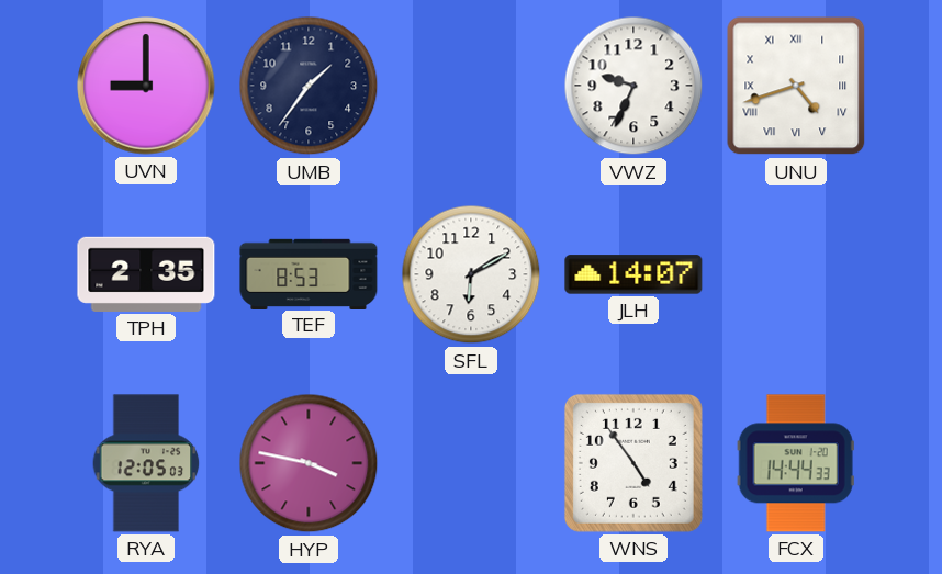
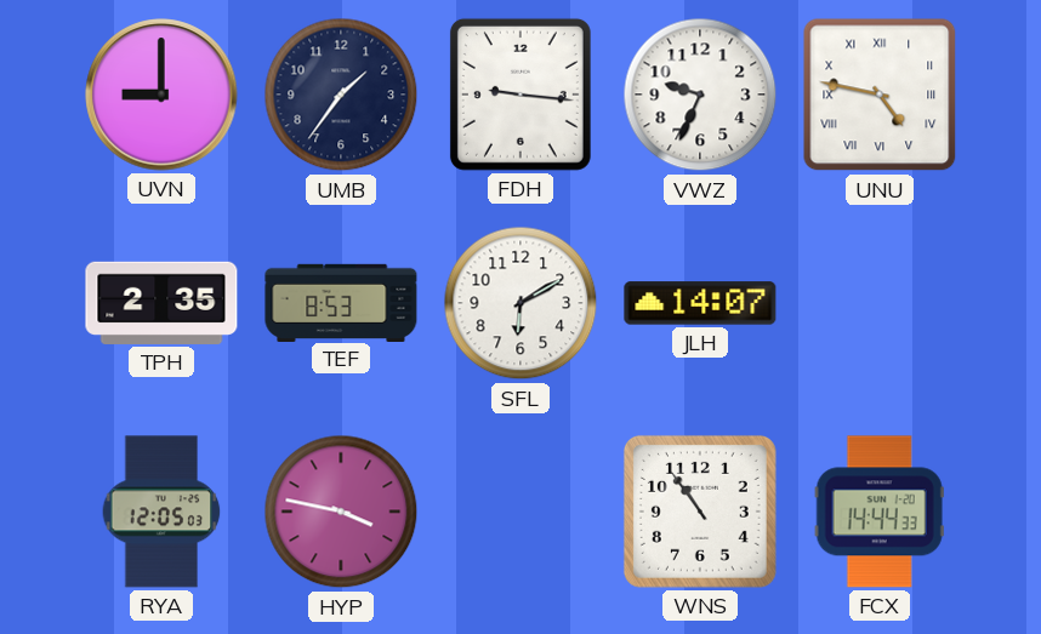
FDH: none -> 9:16 (520, 95)
UNU: 4:42 -> 4:47 (880, 95)
WNS: 4:54 -> 10:54 (700, 512)
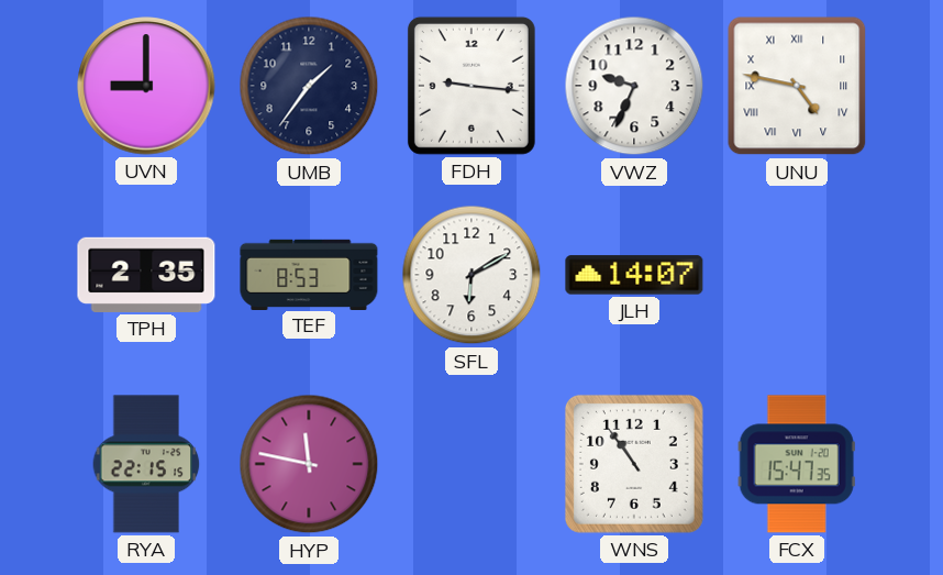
RYA: 12:05 -> 22:15 (146, 464)
HYP: 3:47 -> 11:47 (309, 464)
FCX: 14:44 -> 15:47 (797, 464)
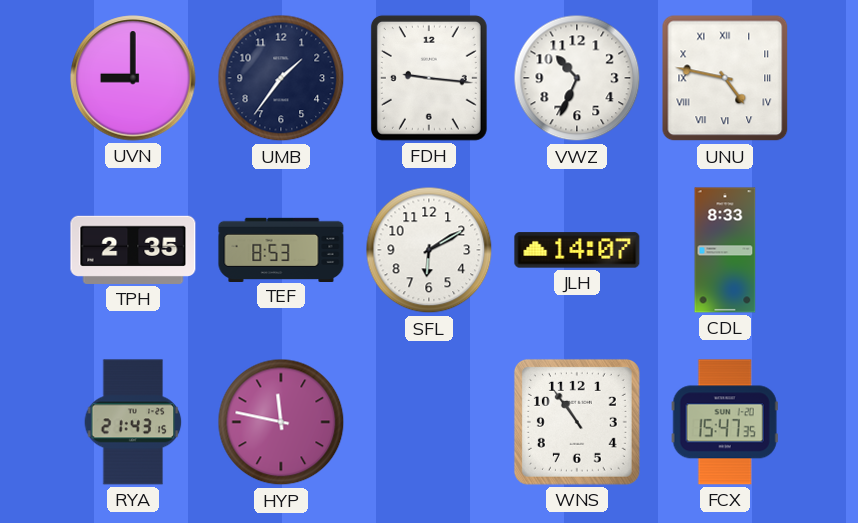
VWZ: 9:34 -> 10:34 (577, 78)
CDL: none -> 8:33 (725, 250)
RYA: 22:15 -> 21:43 (133, 422)
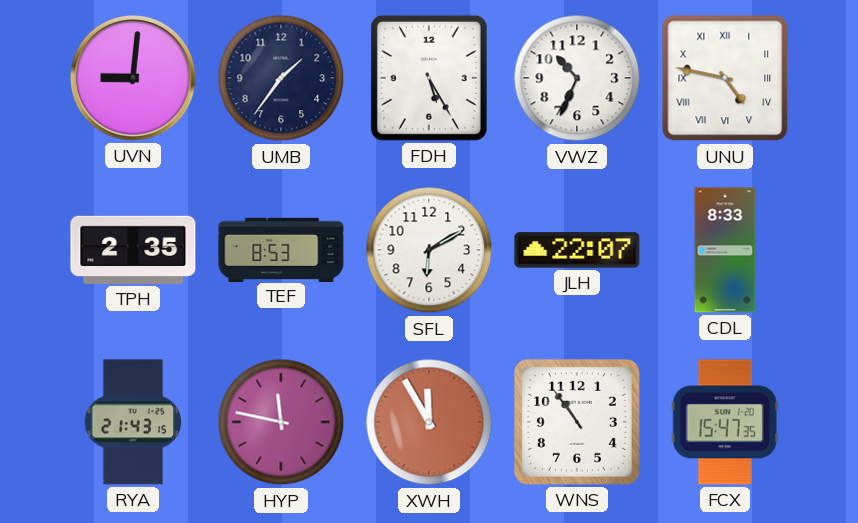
UVN: 9:00 -> 9:01 (133, 78)
FDH: 9:16 -> 5:25 (429, 78)
JLH: 14:07 -> 22:07 (577, 250)
XWH: none -> 11:55 (429, 422)
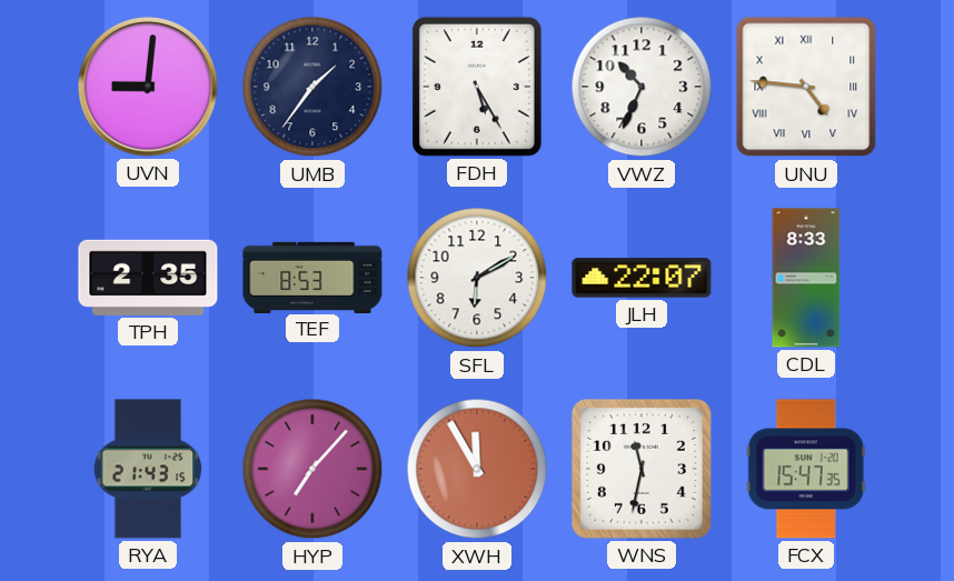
UNU: 4:47 -> 4:46 (806, 87)
HYP: 11:47 -> 7:07 (312, 469)
WNS: 10:54 -> 11:32 (642, 469)
